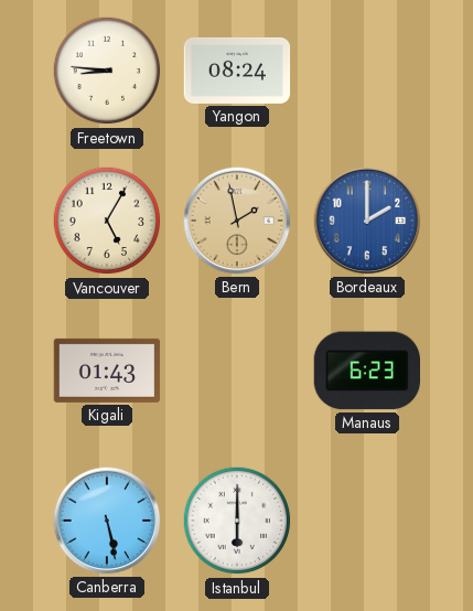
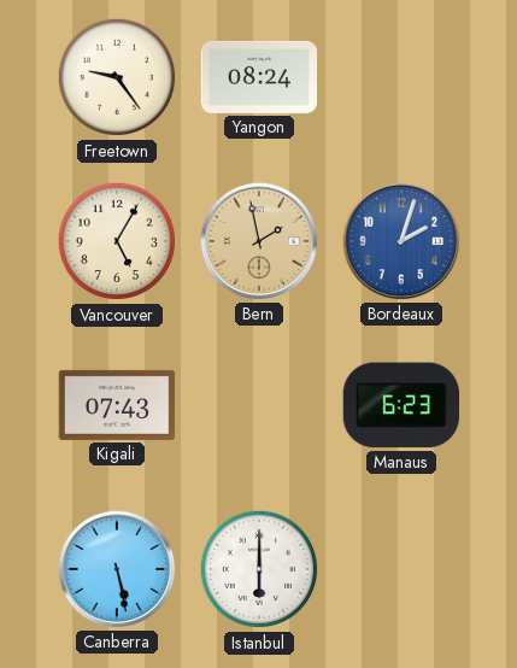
Freetown: 8:46 -> 9:24 (117, 77)
Bordeaux: 2:00 -> 2:03 (401, 241)
Kigali: 01:43 -> 07:43 (117, 405)
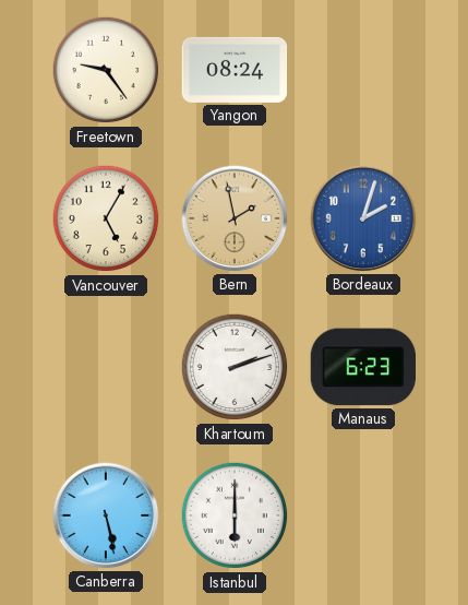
Kigali: 07:43 -> none (117, 405)
Khartoum: none -> 2:12 (235, 367)
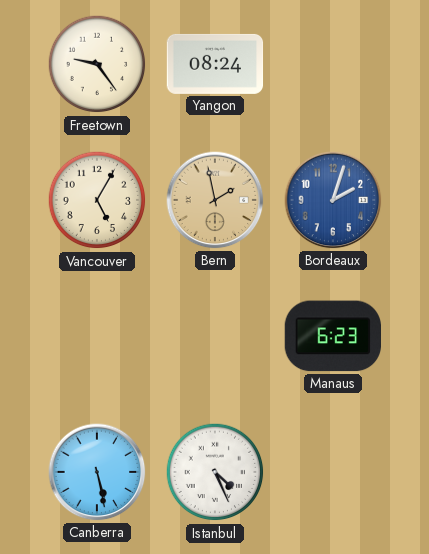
Khartoum: 2:12 -> none (235, 367)
Istanbul: 6:00 -> 4:26 (215, 472)
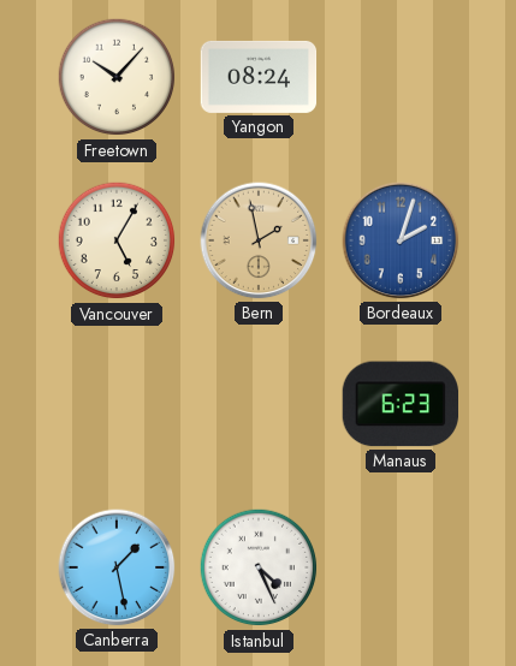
Freetown: 9:24 -> 10:07 (117, 77)
Canberra: 5:28 -> 1:28 (117, 567)
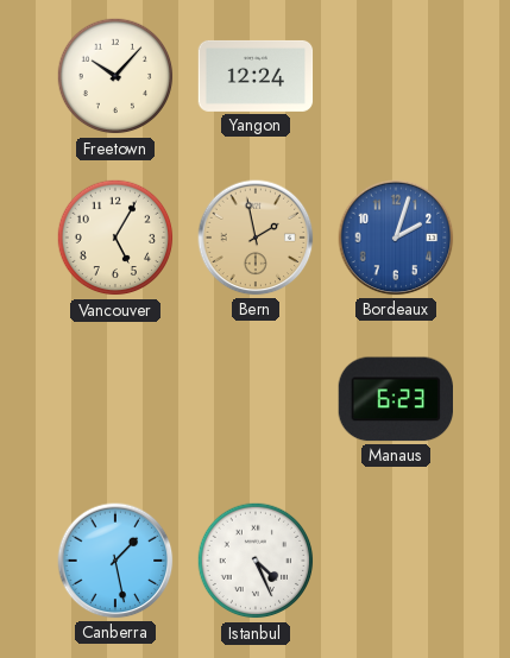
Yangon: 08:24 -> 12:24 (256, 76)
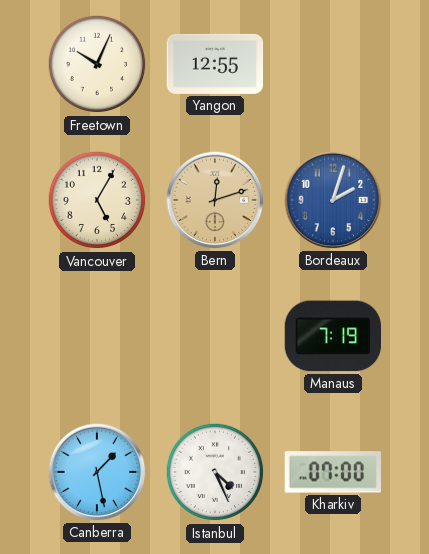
Freetown: 10:07 -> 10:04 (97, 64)
Yangon: 12:24 -> 12:55 (215, 64)
Bern: 1:58 -> 12:12 (215, 200)
Manaus: 6:23 -> 7:19 (332, 336)
Kharkiv: none -> 07:00 (332, 472)
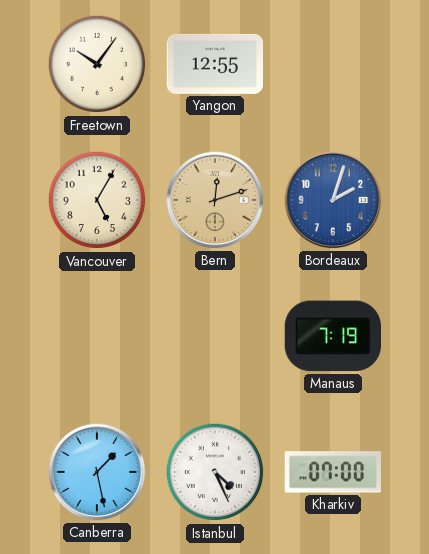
Freetown: 10:04 -> 10:06 (97, 64)
